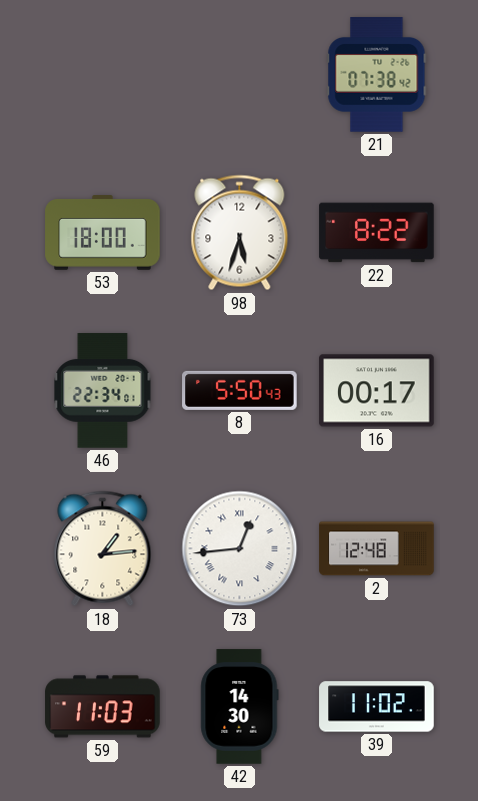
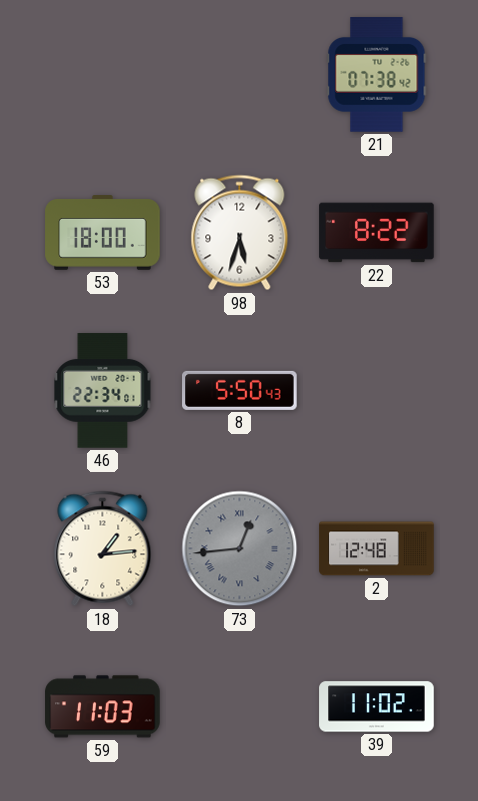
16: 00:17 -> none (377, 391)
73 dial: white -> grey (240, 549)
42: 14:30 -> none (240, 707)
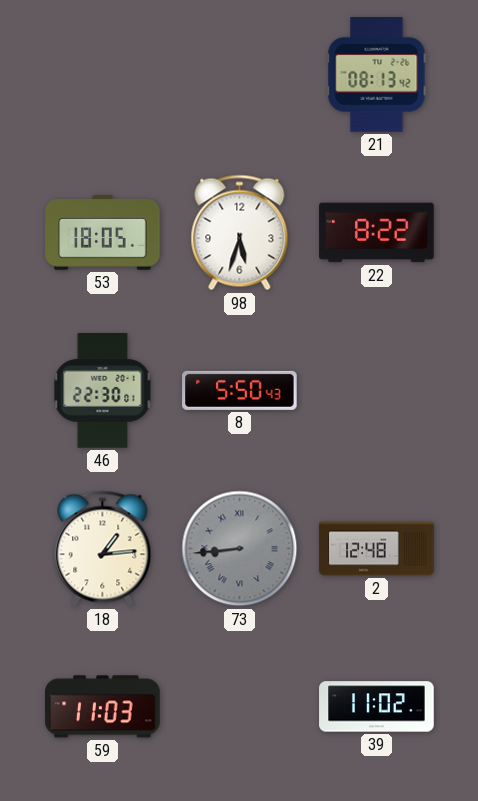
21: 07:38 -> 08:13 (377, 75)
53: 18:00 -> 18:05 (103, 233)
46: 22:34 -> 22:30 (103, 391)
73: 12:44 -> 8:44 (240, 549)
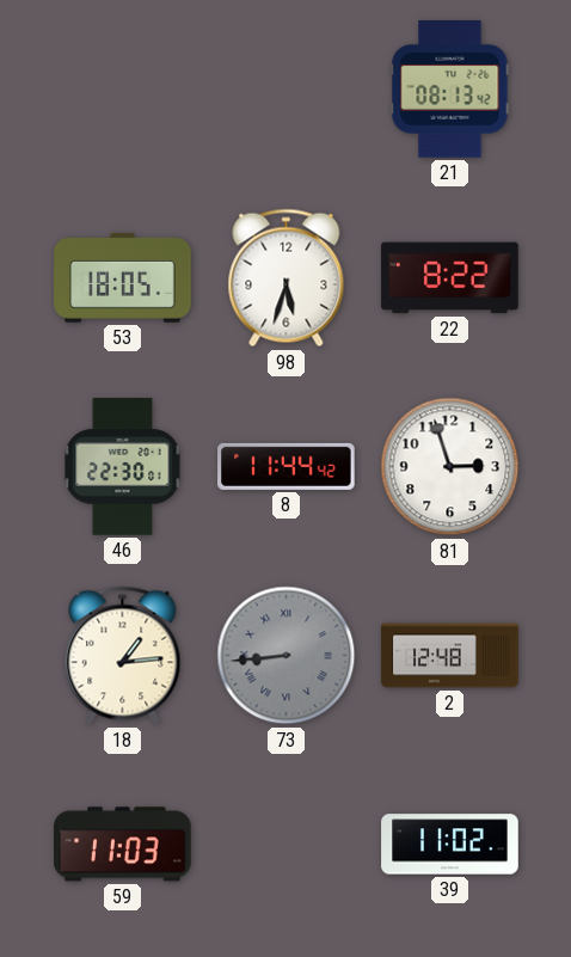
8: 5:50 -> 11:44 (287, 466)
81: none -> 2:57 (450, 467)
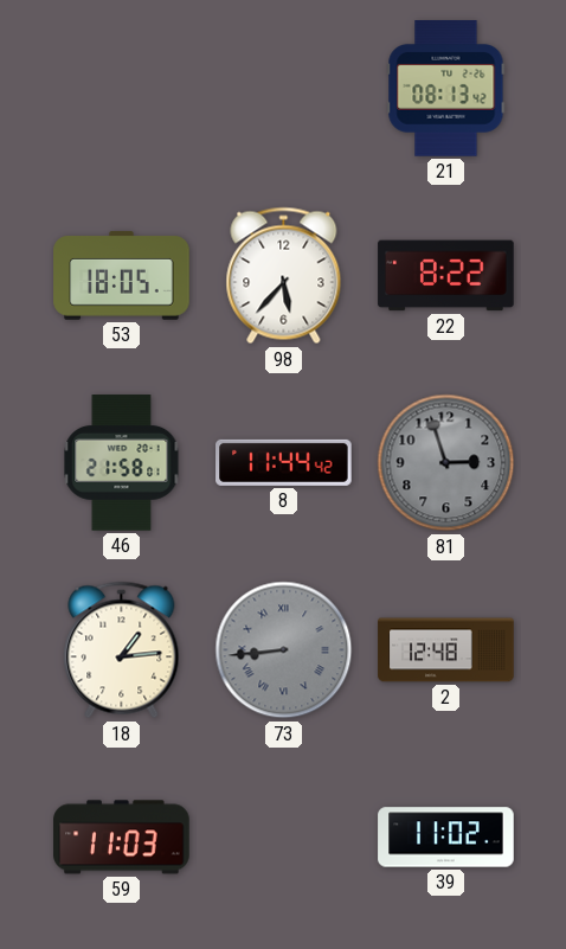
98: 5:33 -> 5:37 (284, 276)
46: 22:30 -> 21:58 (122, 463)
81 dial: white -> grey (446, 463)
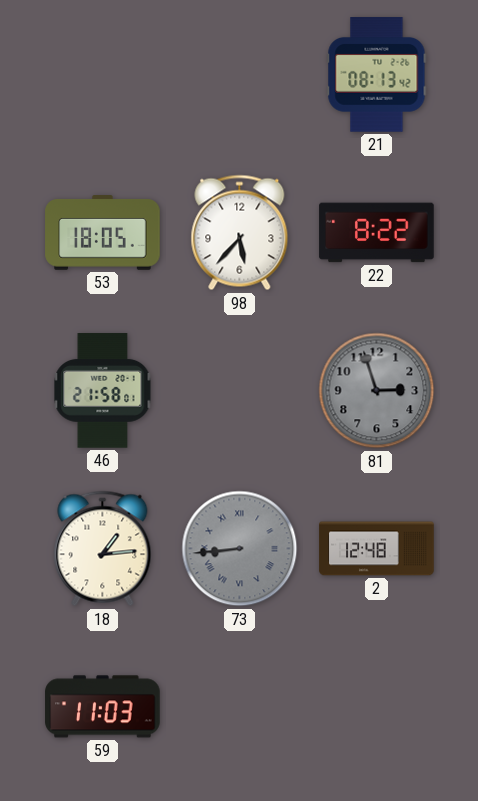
8: 11:44 -> none (284, 462)
39: 11:02 -> none (446, 838)
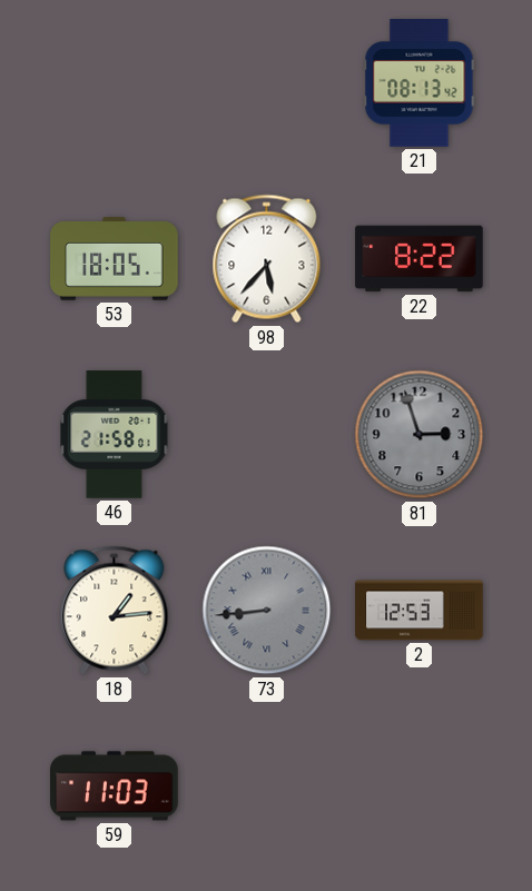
2: 12:48 -> 12:53 (420, 611)
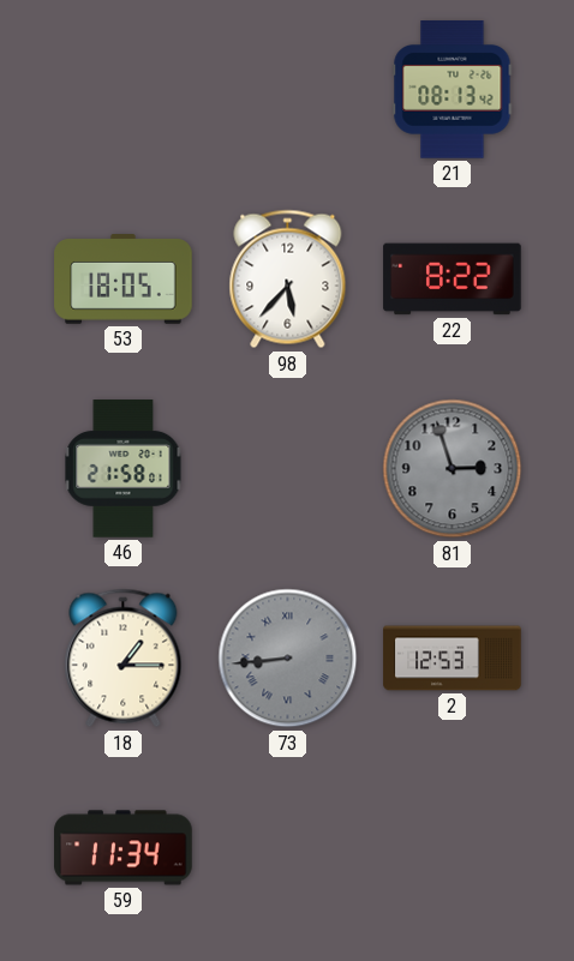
18: 1:14 -> 1:15 (124, 659)
59: 11:03 -> 11:34 (124, 848)
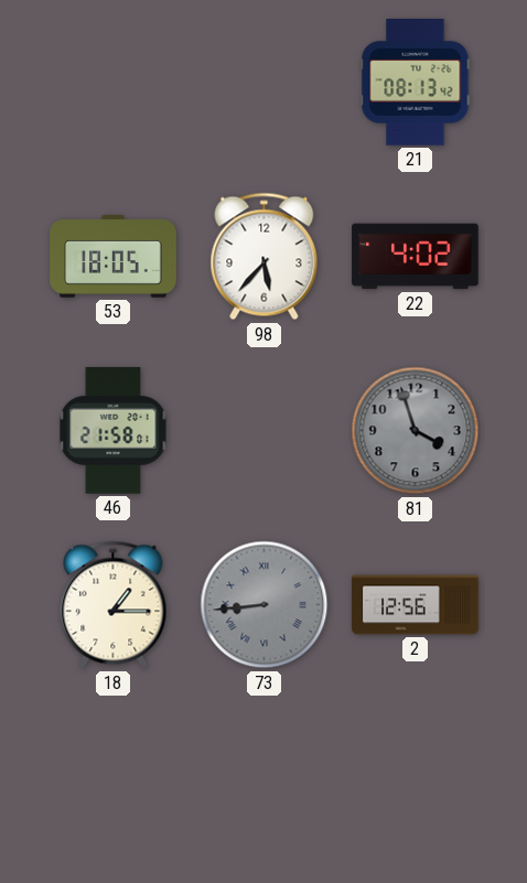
22: 8:22 -> 4:02 (416, 257)
81: 2:57 -> 3:57 (416, 431)
2: 12:53 -> 12:56 (416, 605)
59: 11:34 -> none (124, 848)
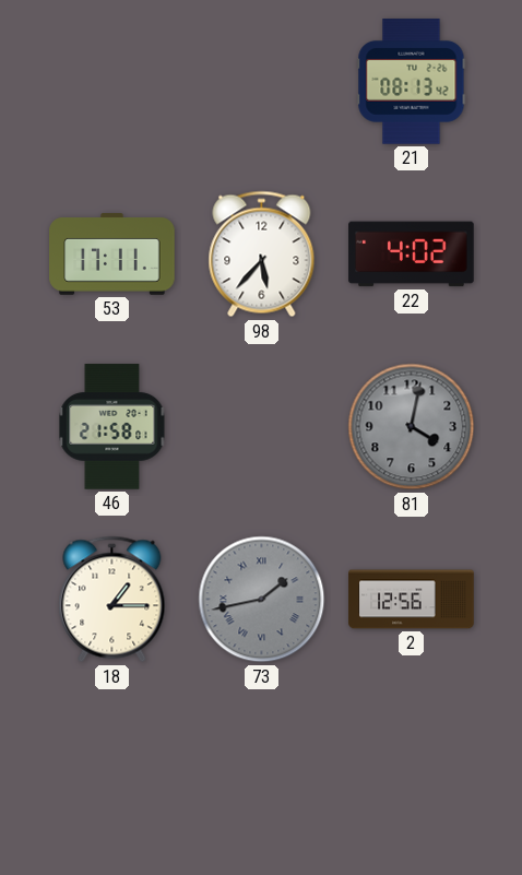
53: 18:05 -> 17:11 (112, 255)
81: 3:57 -> 4:02 (412, 427)
73: 8:44 -> 1:43 (262, 600)
